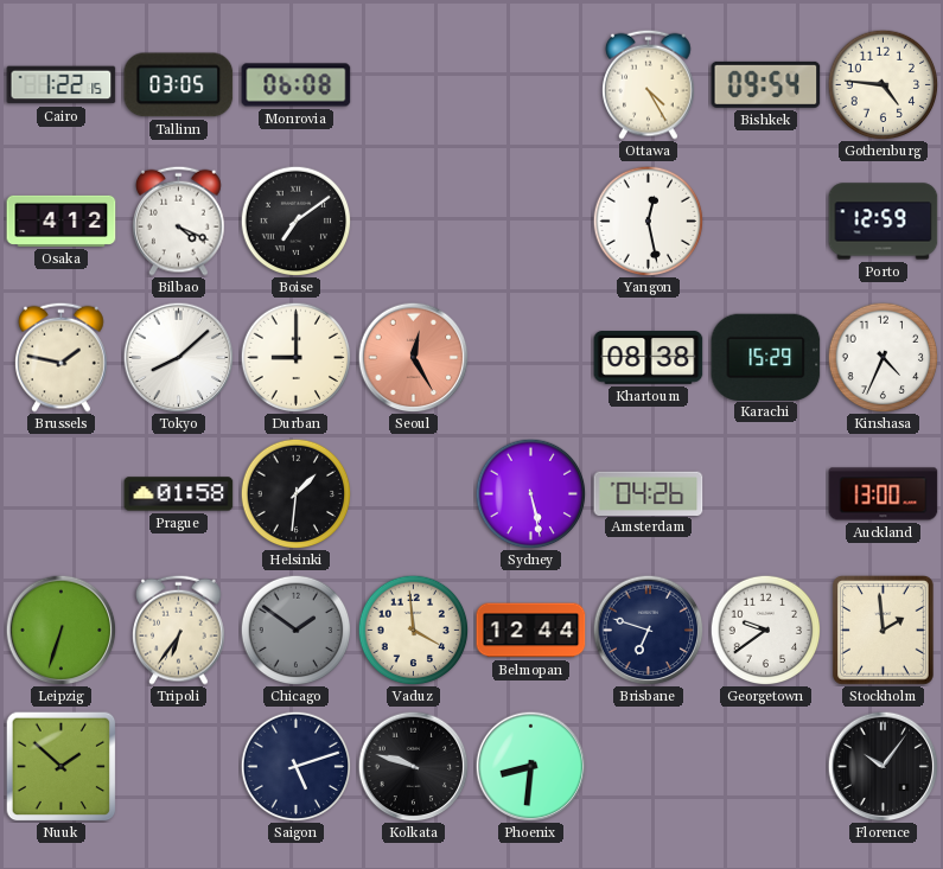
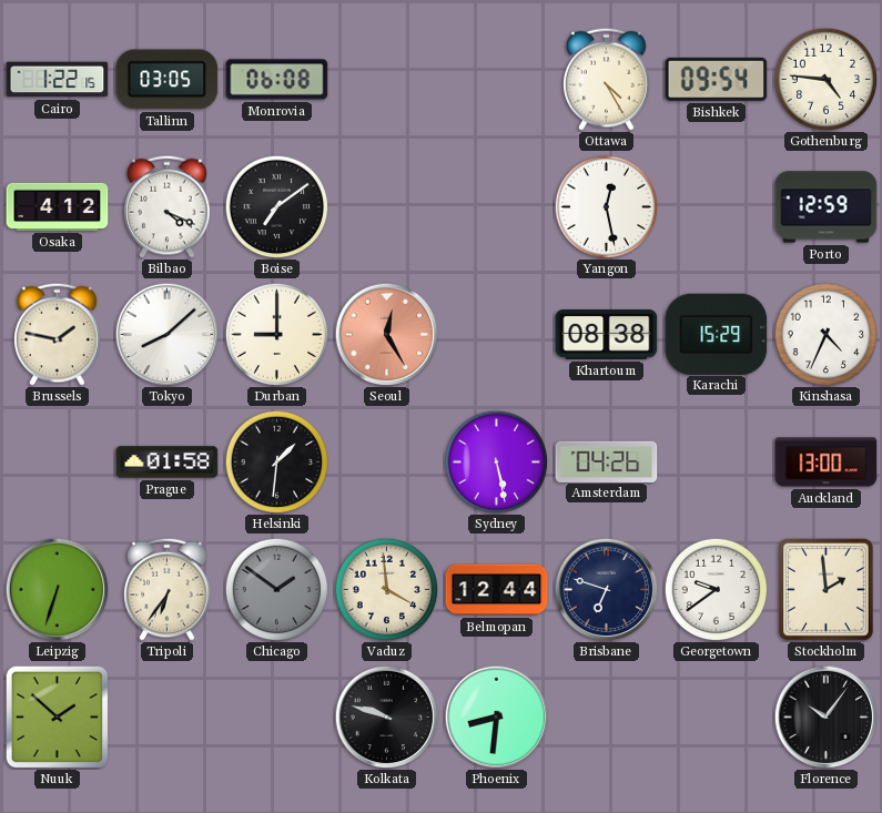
Saigon: 5:12 -> none (295, 766)
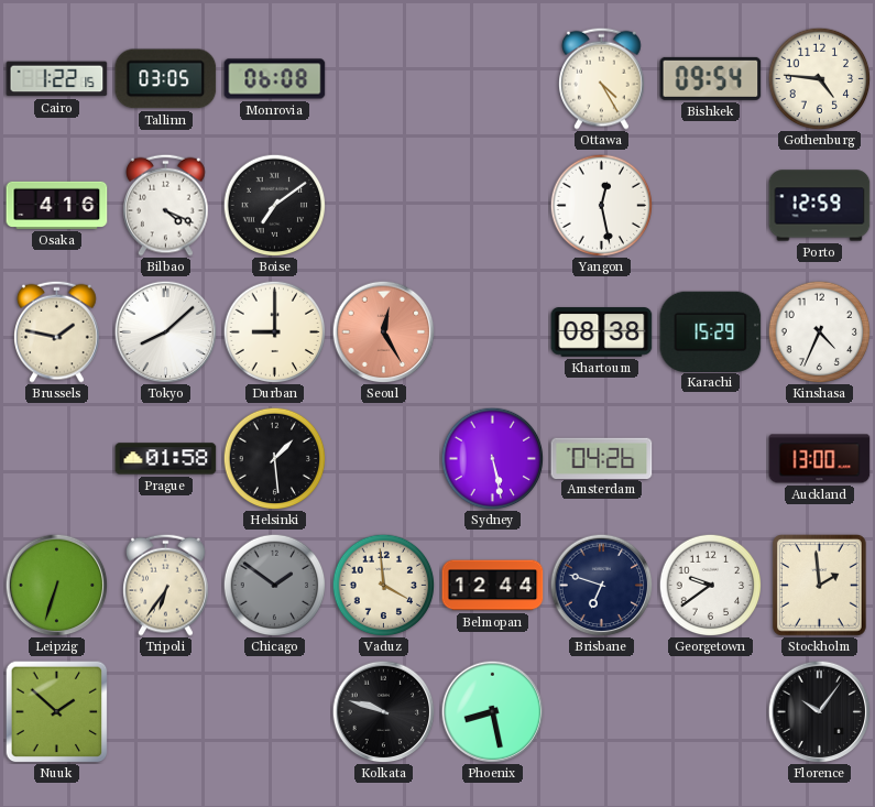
Osaka: 4:12 -> 4:16 (57, 205)
Helsinki: 1:31 -> 1:29 (274, 458)
Phoenix: 8:31 -> 8:28 (492, 711)
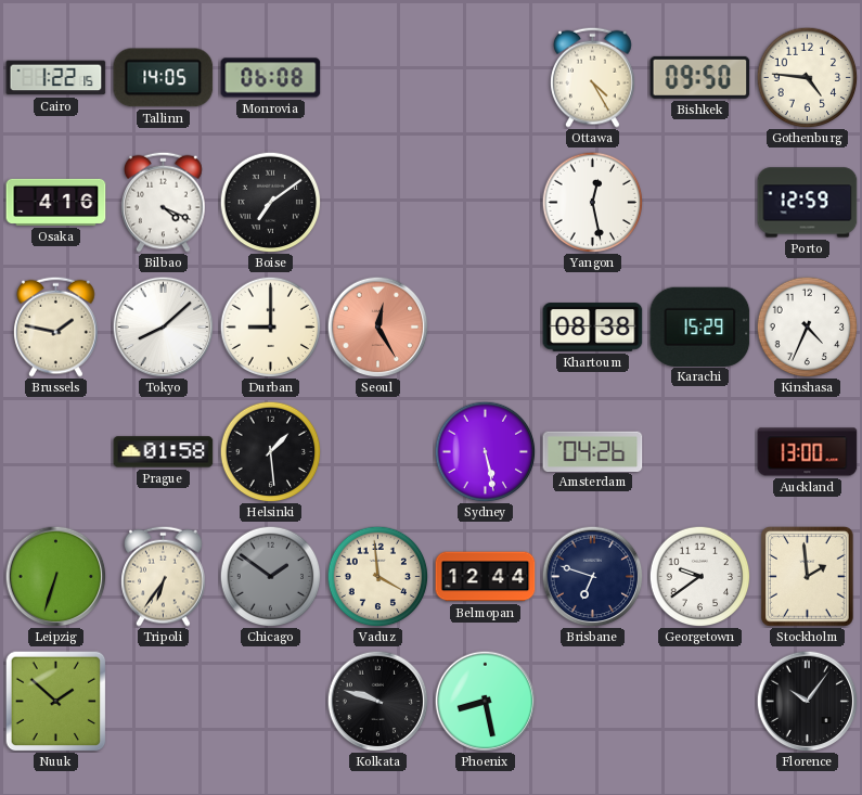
Tallinn: 03:05 -> 14:05 (164, 78)
Bishkek: 09:54 -> 09:50 (700, 77)
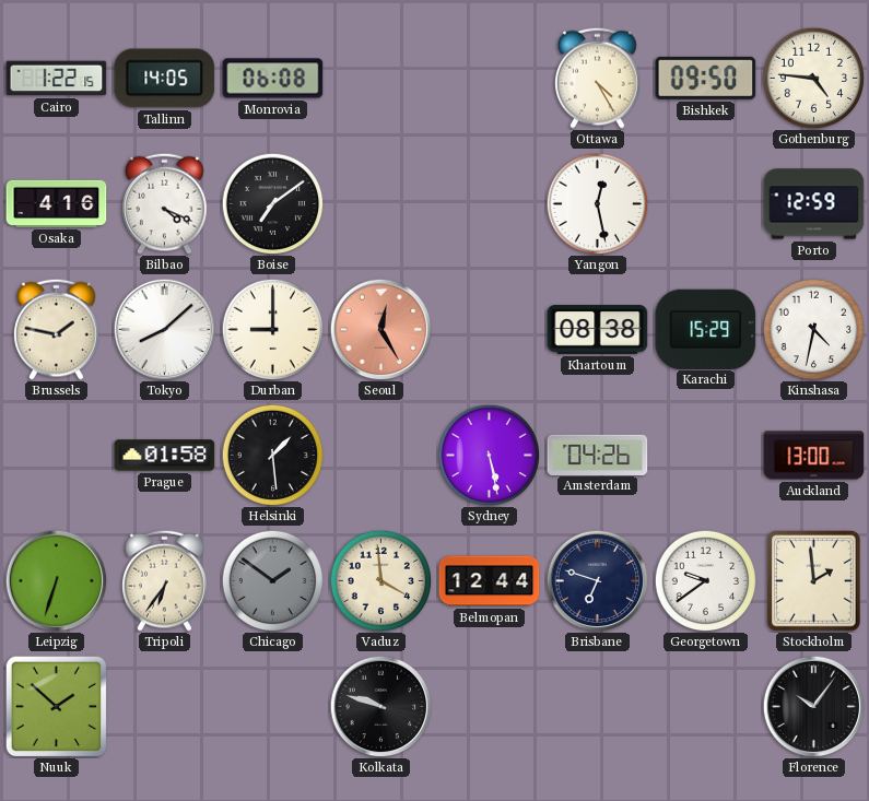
Kinshasa: 4:34 -> 4:32 (813, 329)
Phoenix: 8:28 -> none (485, 701)
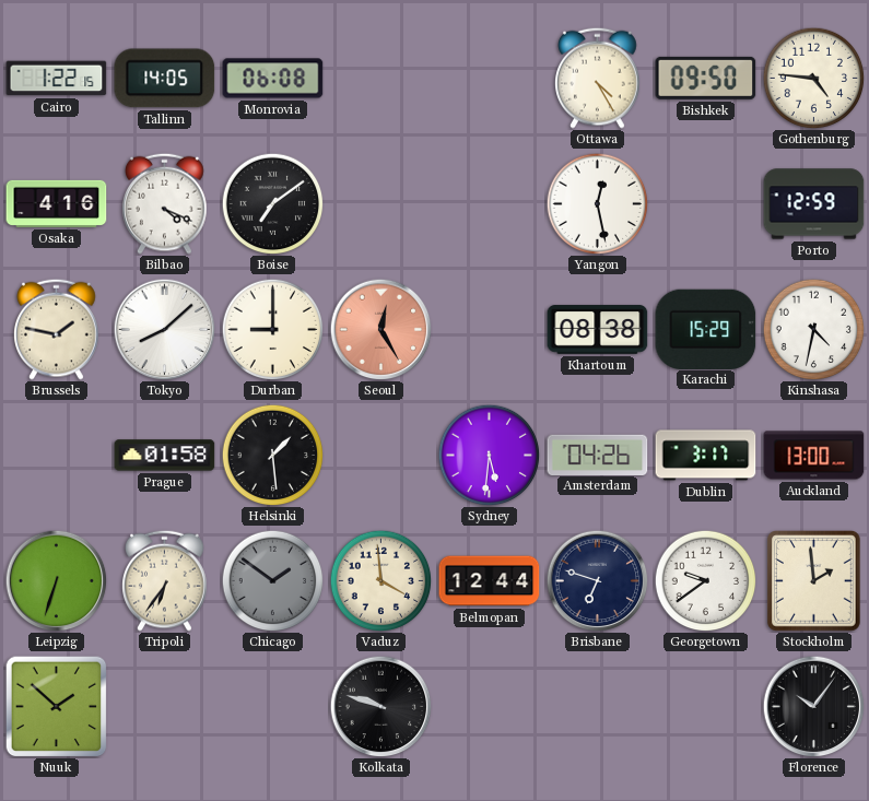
Sydney: 5:28 -> 5:31 (489, 455)
Dublin: none -> 3:17 (706, 456)
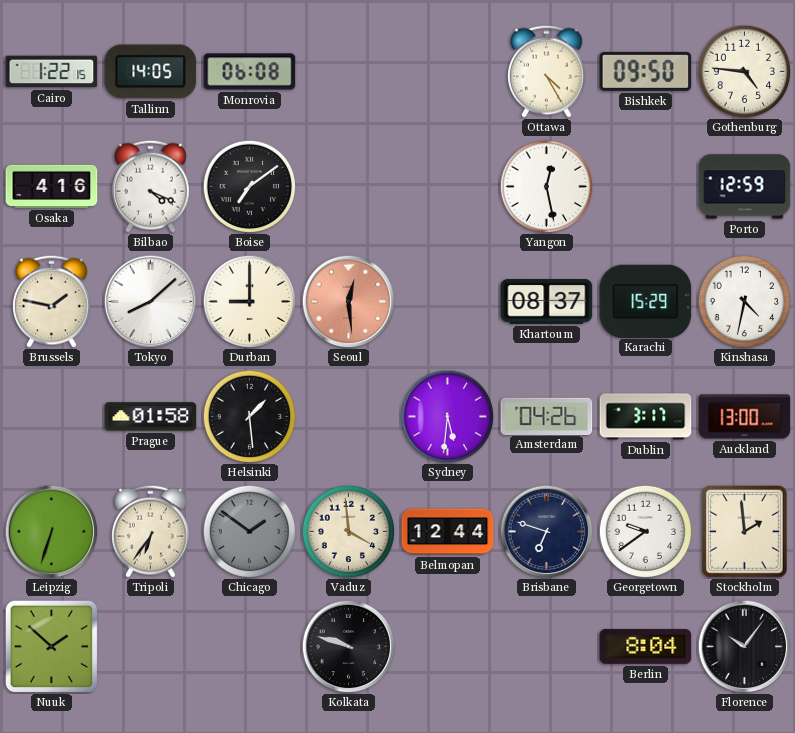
Seoul: 12:25 -> 12:29 (348, 301)
Khartoum: 08:38 -> 08:37 (547, 302)
Berlin: none -> 8:04 (646, 646)
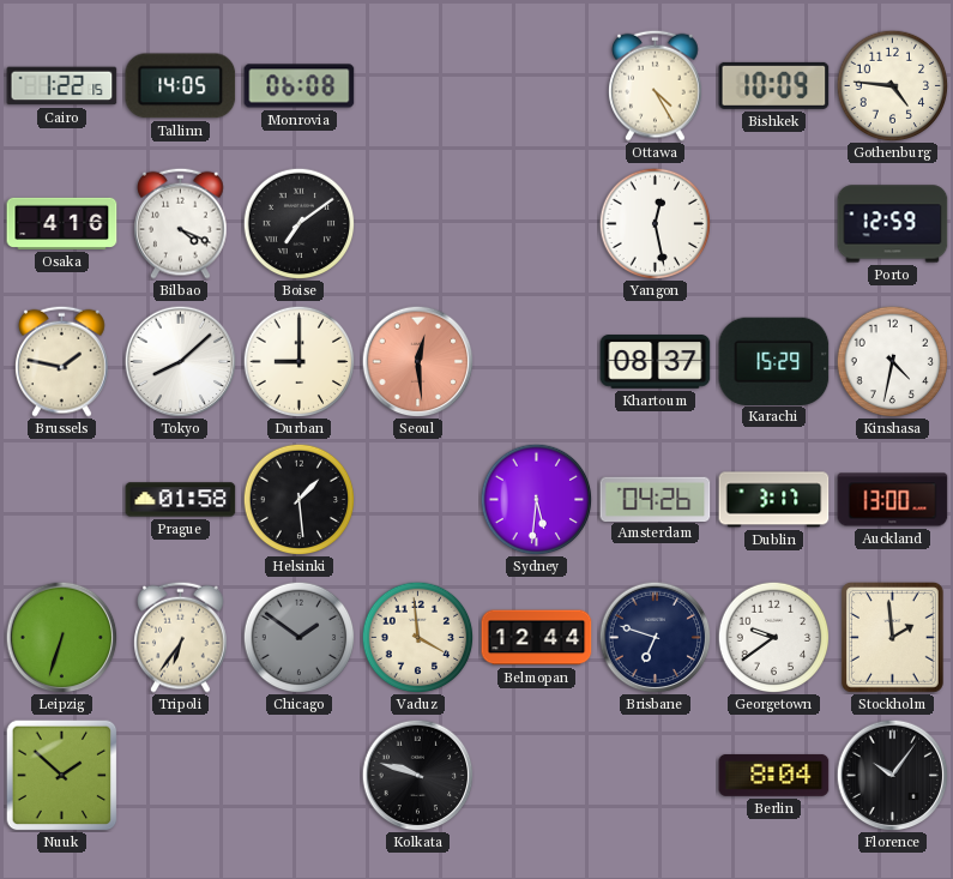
Bishkek: 09:50 -> 10:09 (774, 85)
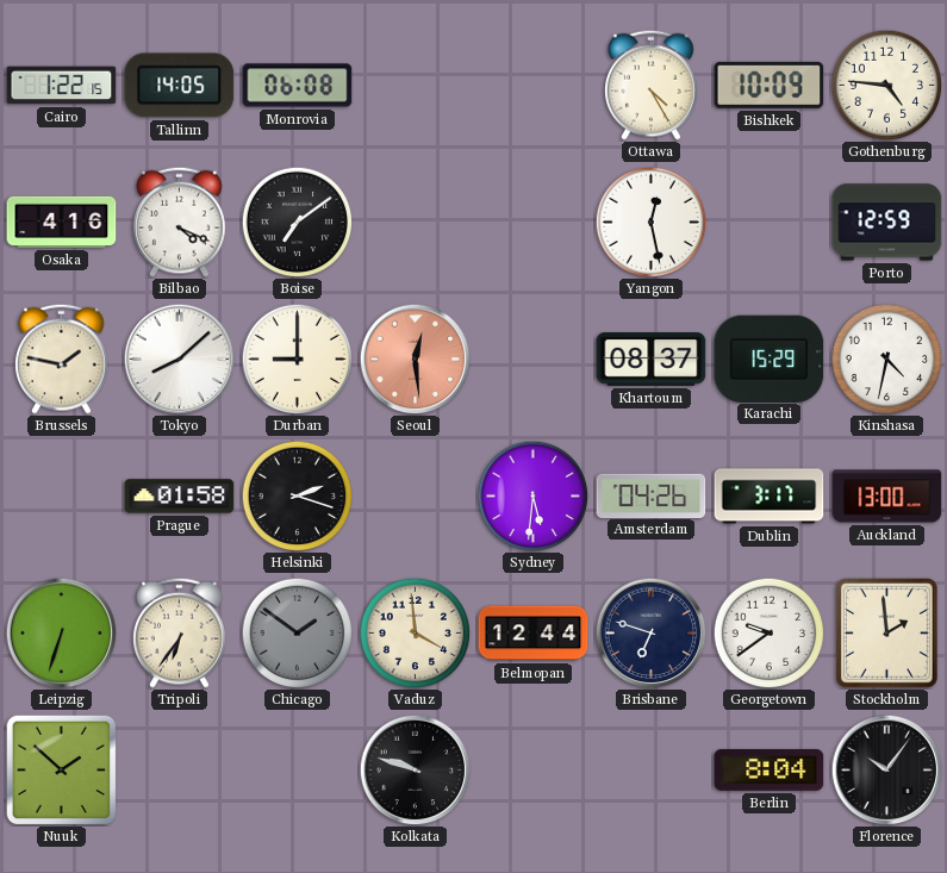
Helsinki: 1:29 -> 2:18 (297, 495)
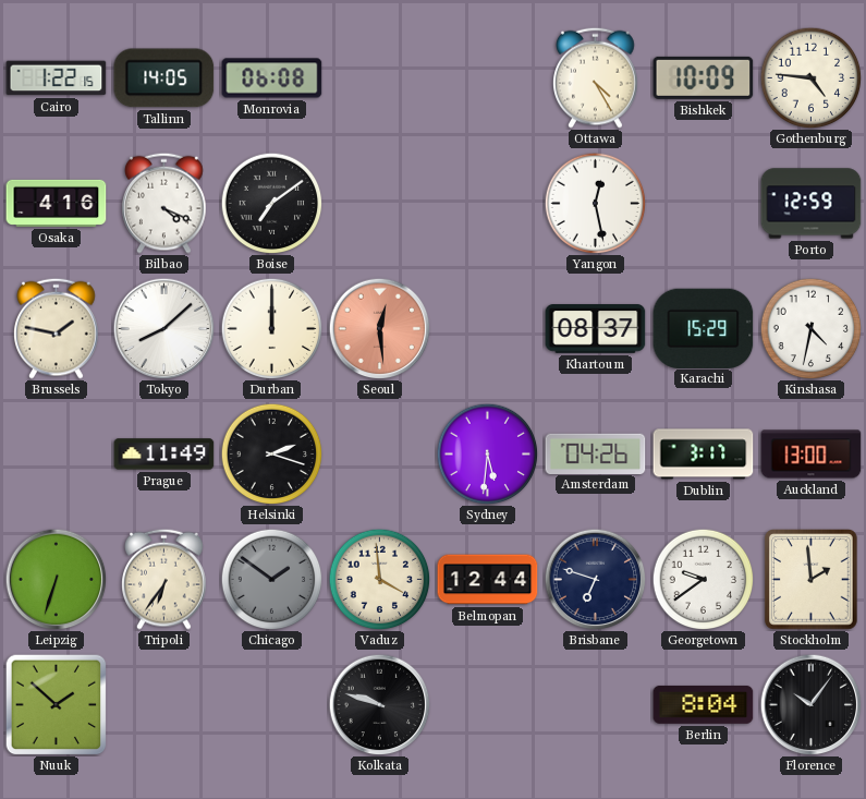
Durban: 9:00 -> 12:00 (271, 328)
Prague: 01:58 -> 11:49 (164, 455)
